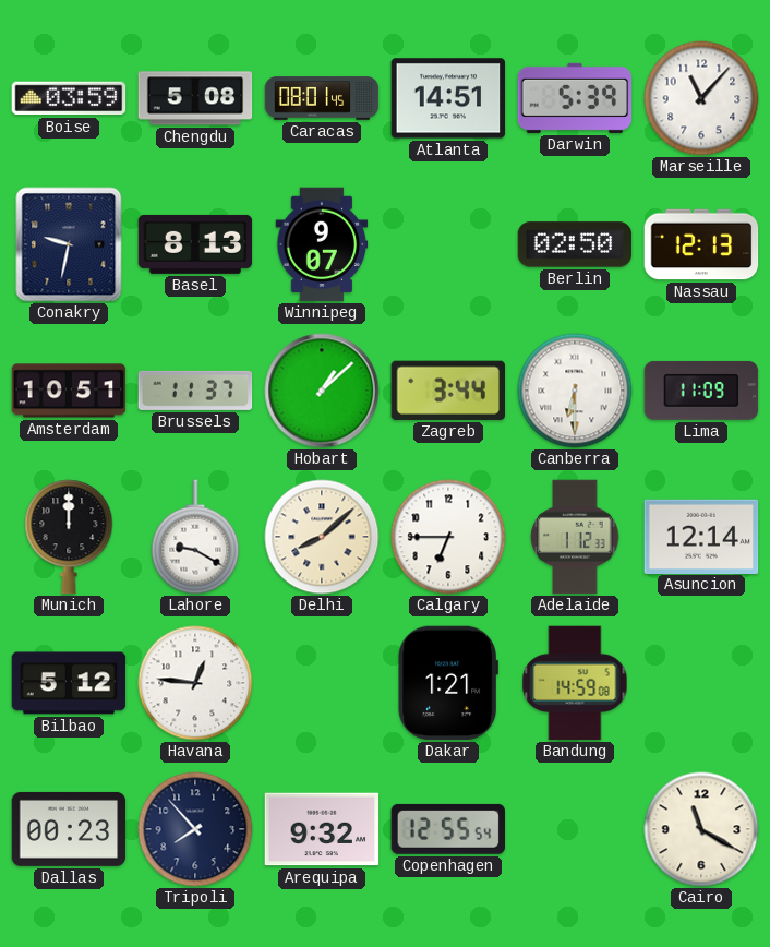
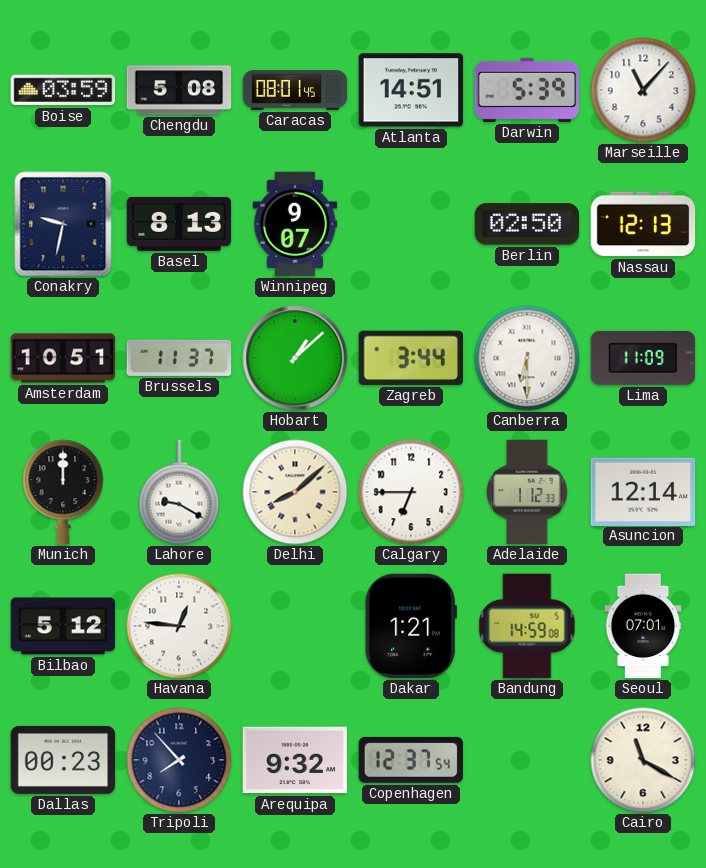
Seoul: none -> 07:01 (643, 626)
Copenhagen: 12:55 -> 12:37 (411, 760)
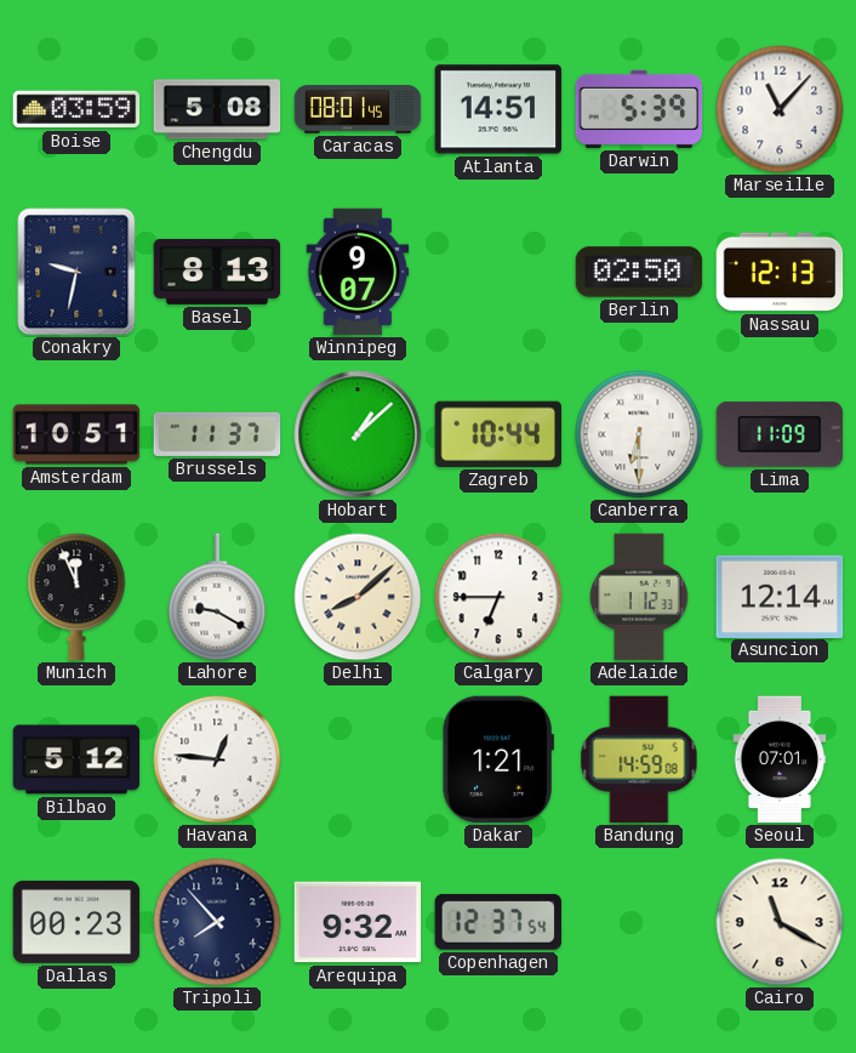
Zagreb: 3:44 -> 10:44 (497, 434)
Munich: 12:00 -> 11:56 (76, 597)
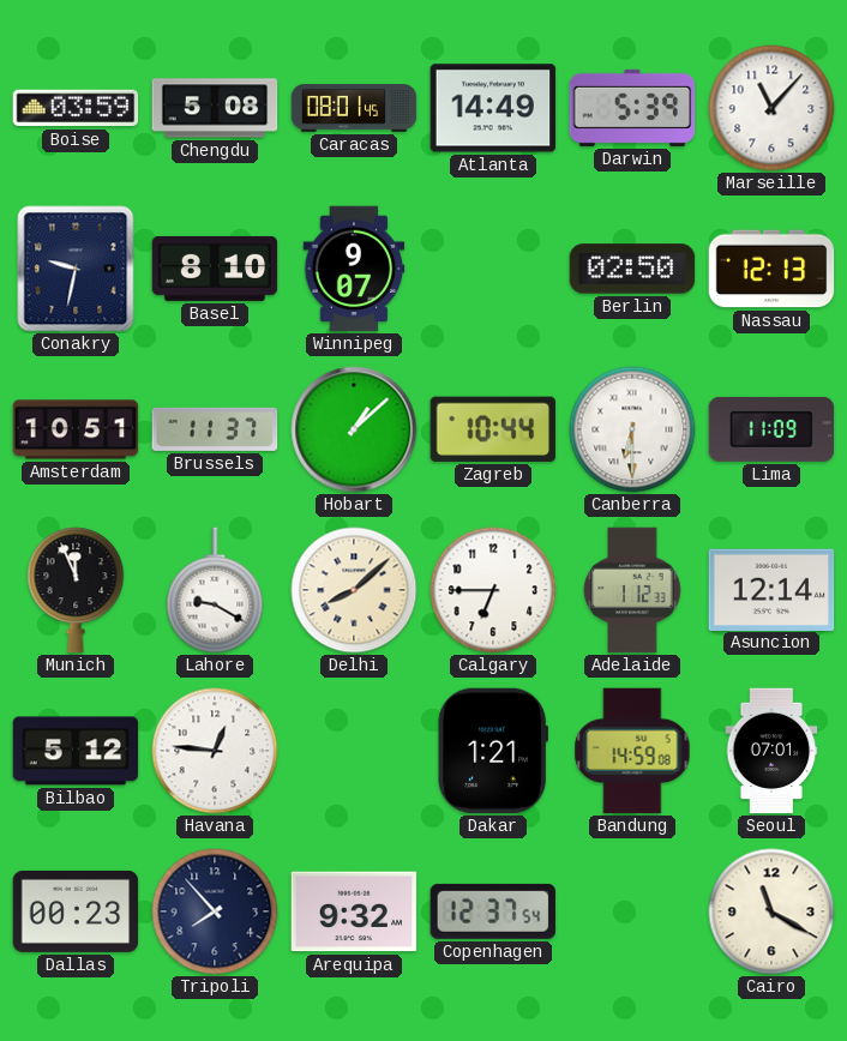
Atlanta: 14:51 -> 14:49 (493, 108)
Basel: 8:13 -> 8:10 (215, 269)
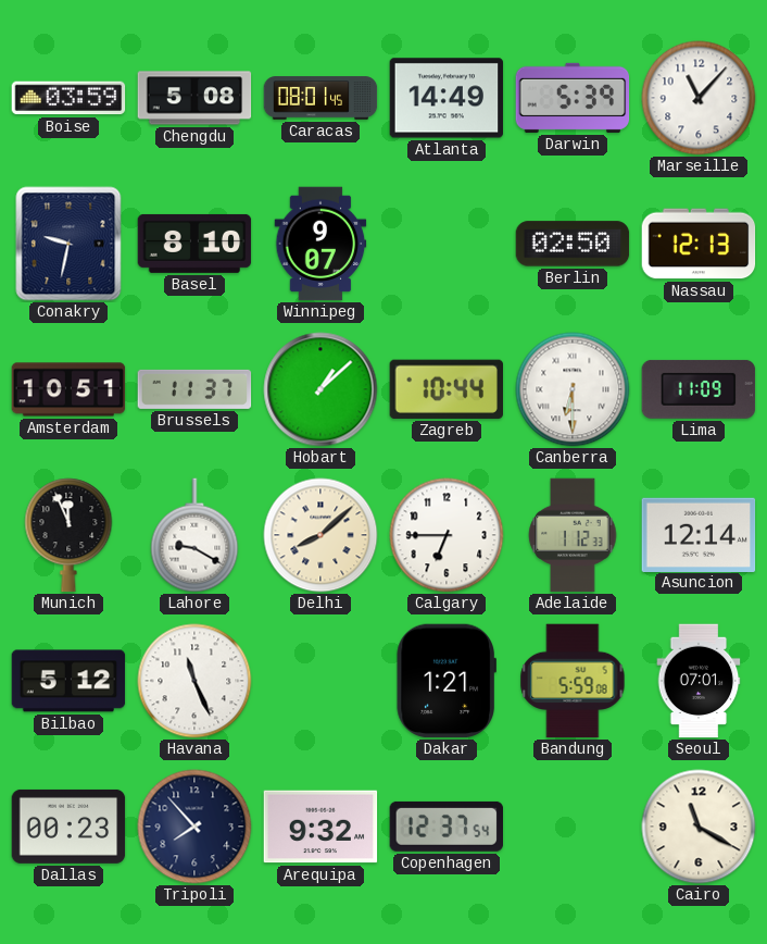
Havana: 12:46 -> 11:26 (194, 681)
Bandung: 14:59 -> 5:59 (573, 681)
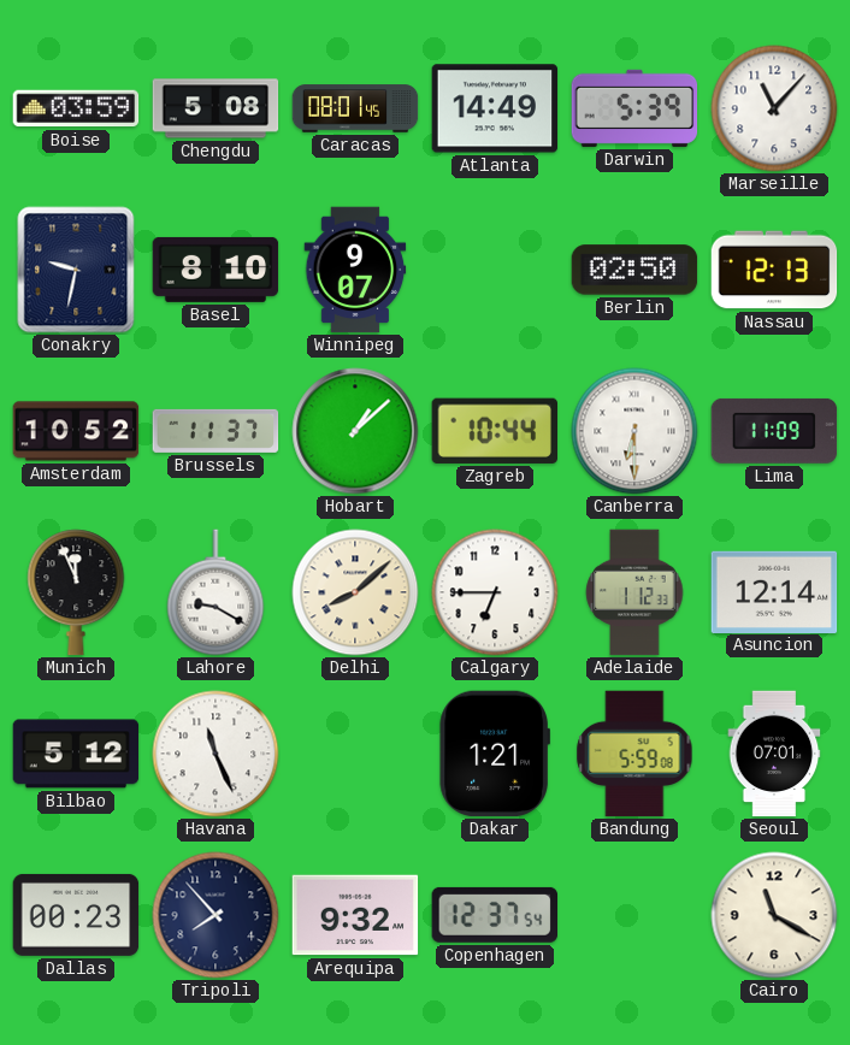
Amsterdam: 10:51 -> 10:52 (76, 431)
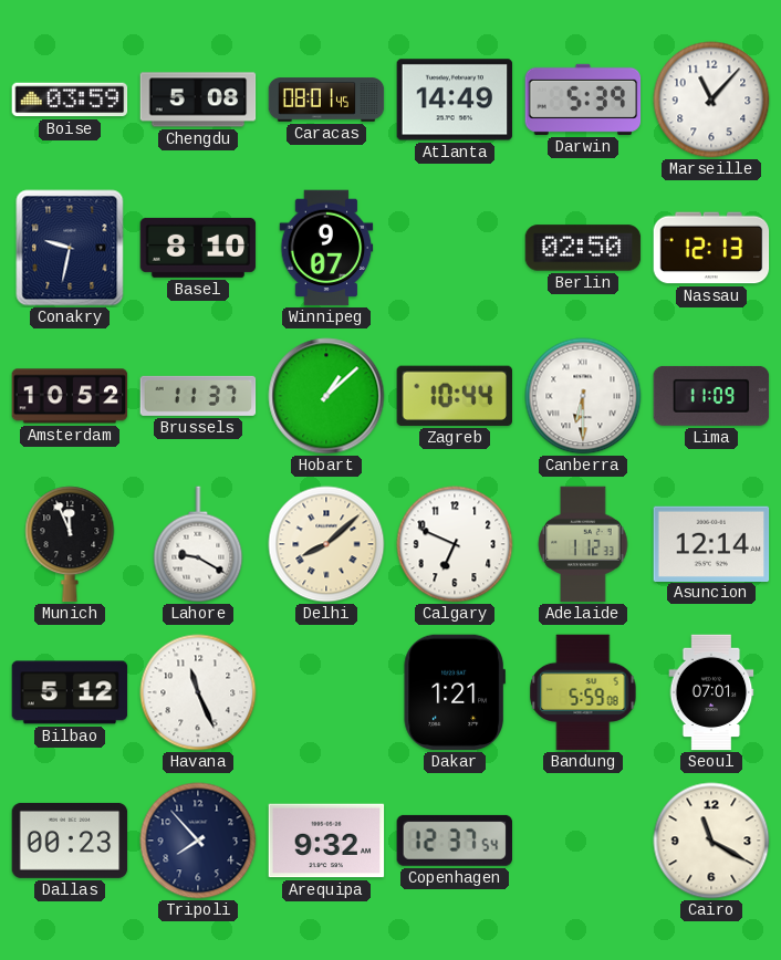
Calgary: 6:45 -> 6:49 (455, 544)
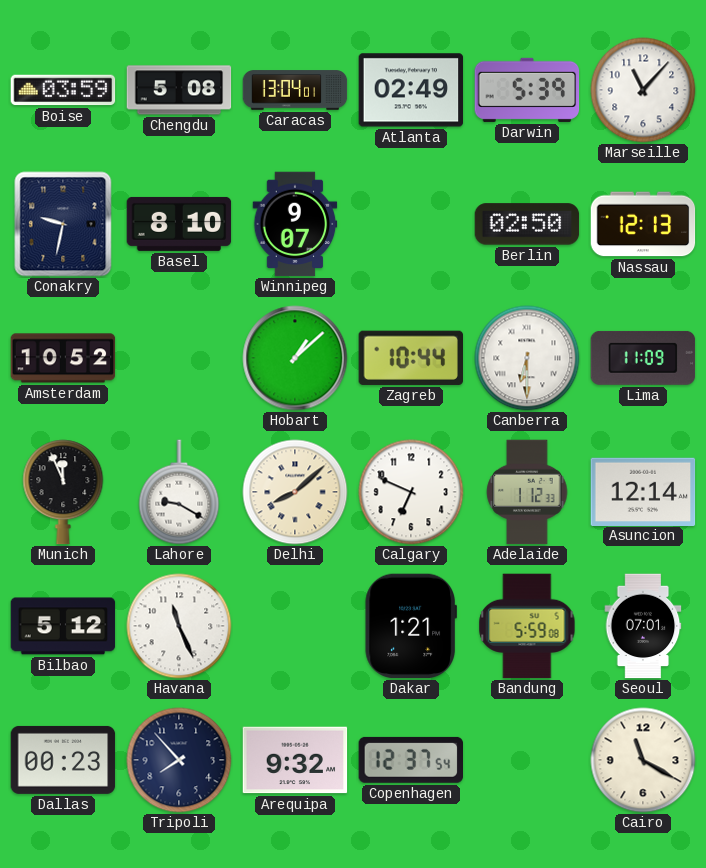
Caracas: 08:01 -> 13:04 (295, 90)
Atlanta: 14:49 -> 02:49 (411, 90)
Brussels: 11:37 -> none (198, 396)
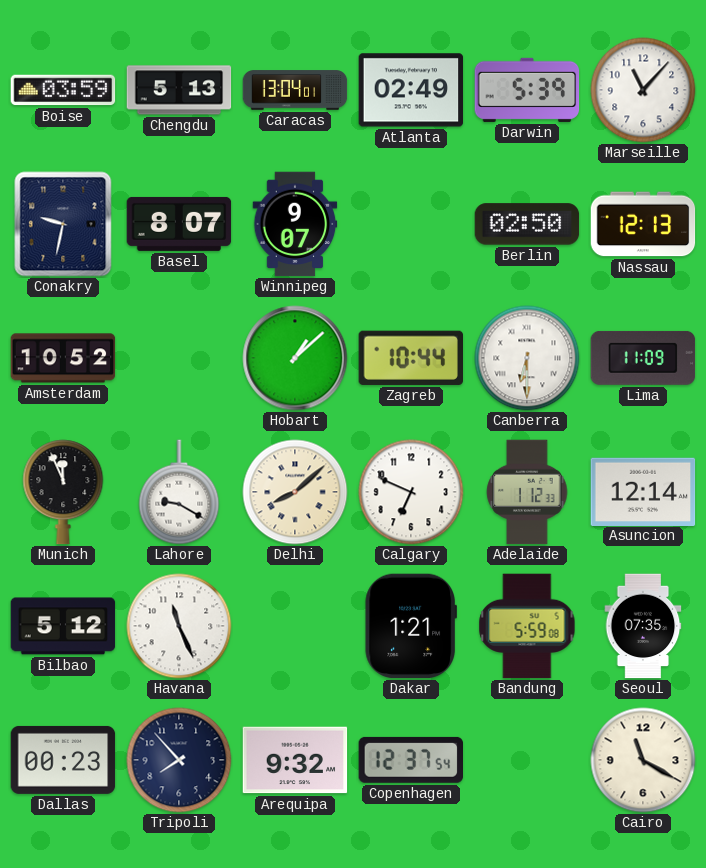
Chengdu: 5:08 -> 5:13 (179, 90)
Basel: 8:10 -> 8:07 (179, 224)
Seoul: 07:01 -> 07:35 (643, 626)
